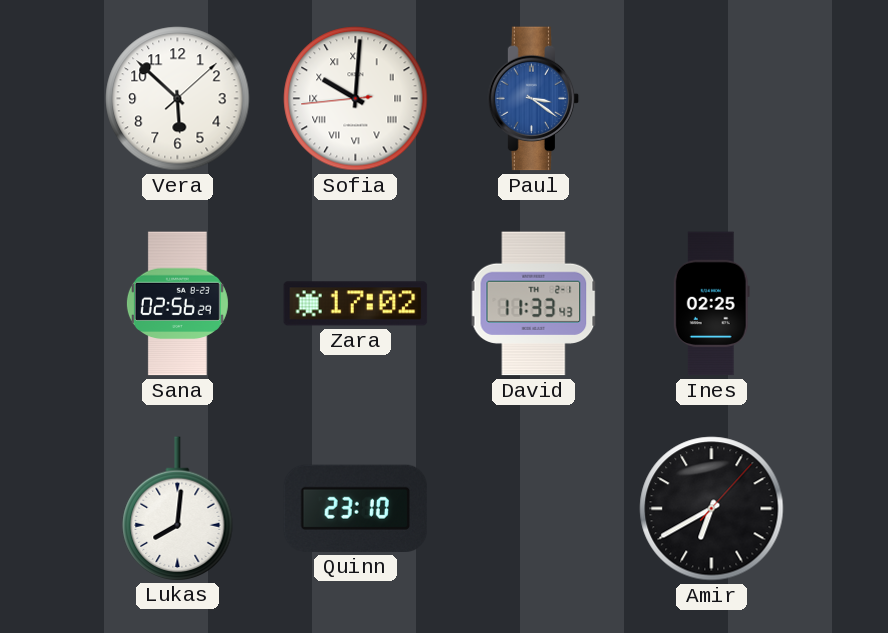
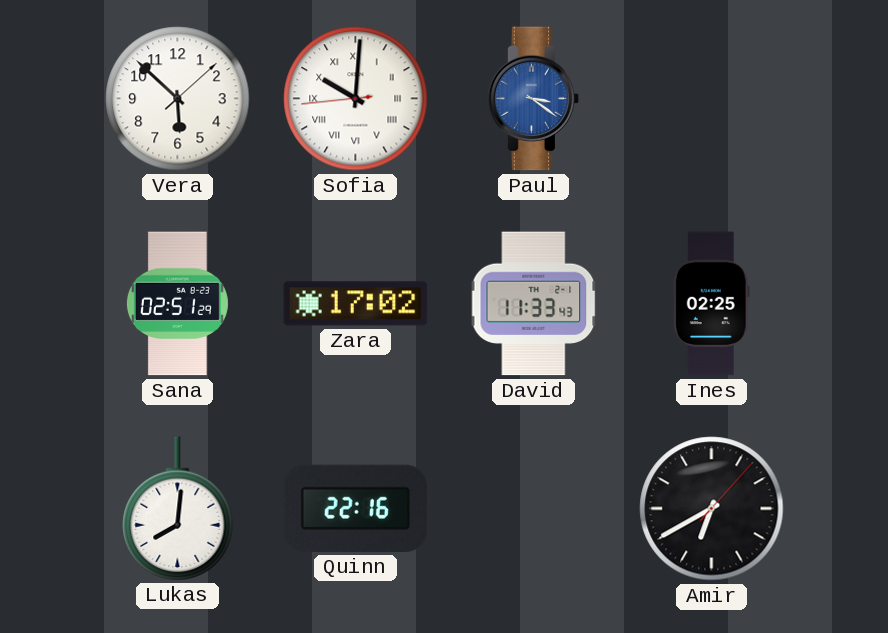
Sana: 02:56 -> 02:51 (177, 304)
Quinn: 23:10 -> 22:16 (356, 508)
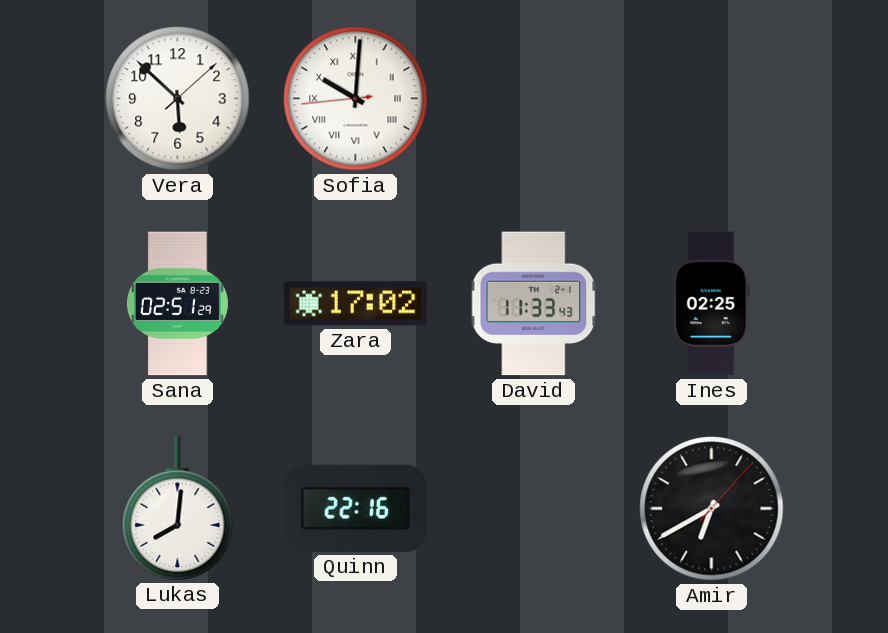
Paul: 3:21 -> none (534, 99)
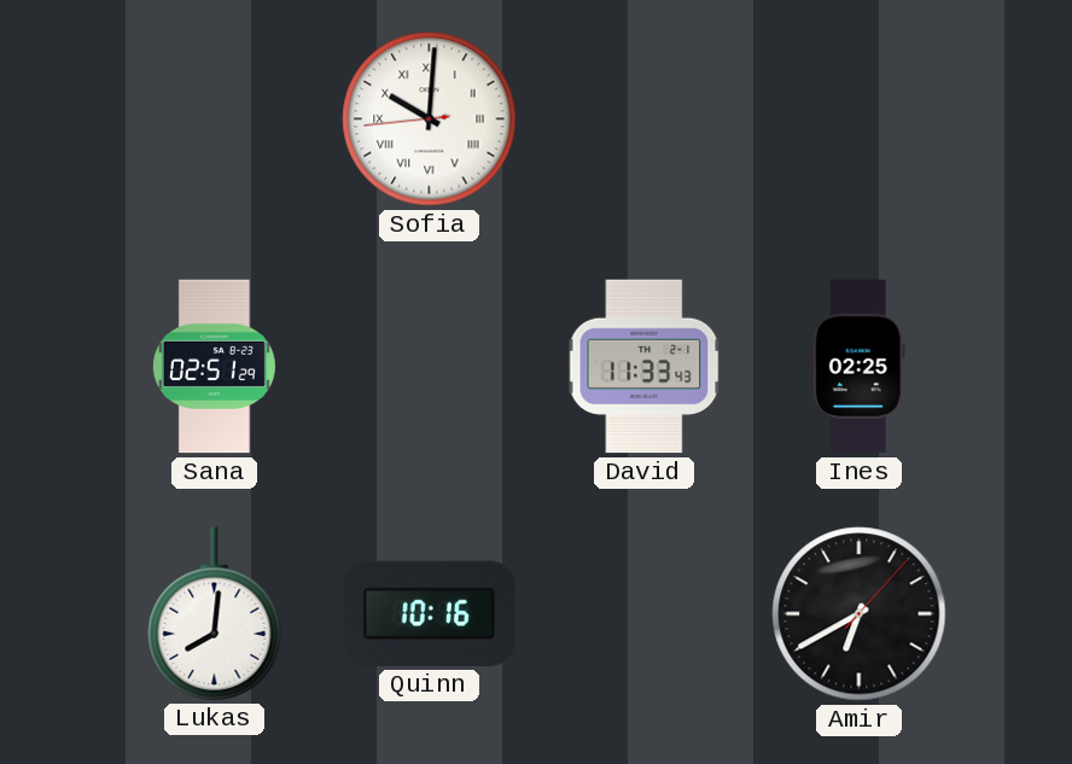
Vera: 5:52 -> none (178, 99)
Zara: 17:02 -> none (356, 304)
Quinn: 22:16 -> 10:16 (430, 613)
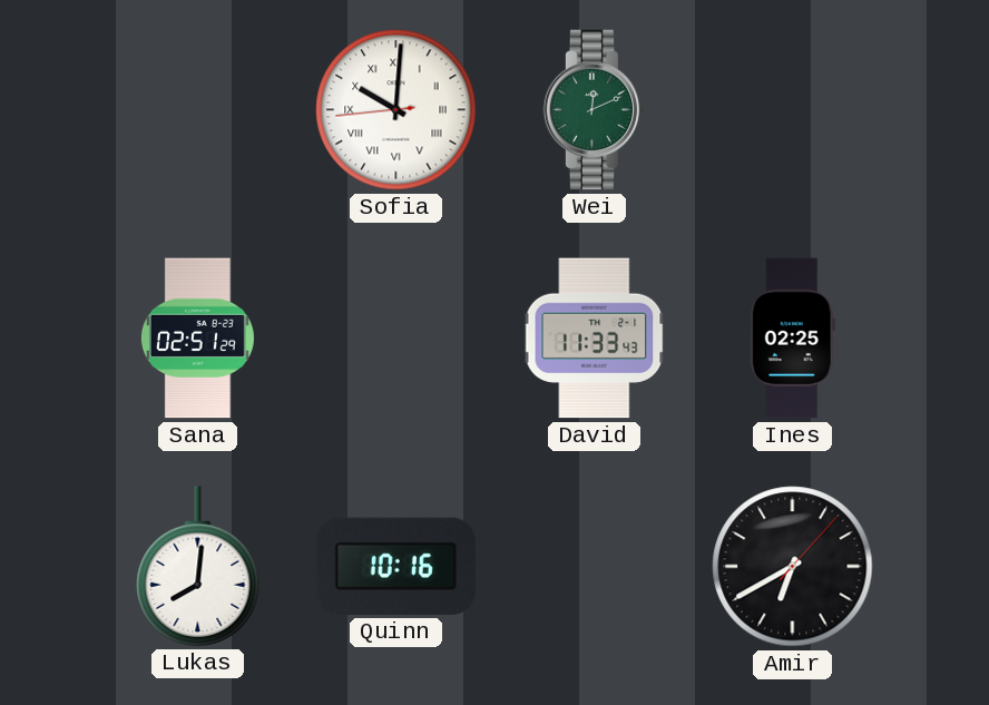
Wei: none -> 12:11 (595, 110)
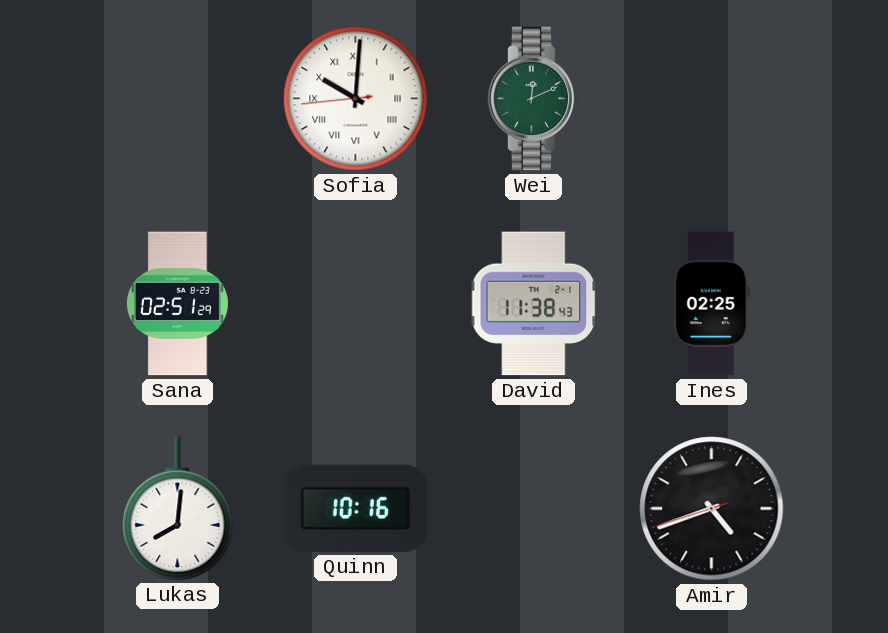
David: 11:33 -> 11:38 (534, 304)
Amir: 6:40 -> 4:41 (712, 509)
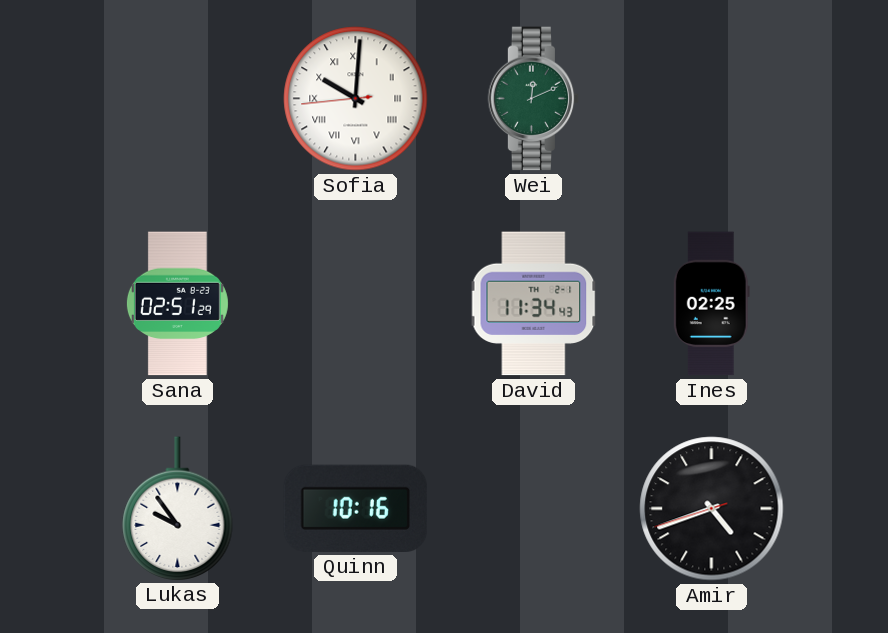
David: 11:38 -> 11:34 (534, 304)
Lukas: 8:01 -> 9:54 (178, 508)
